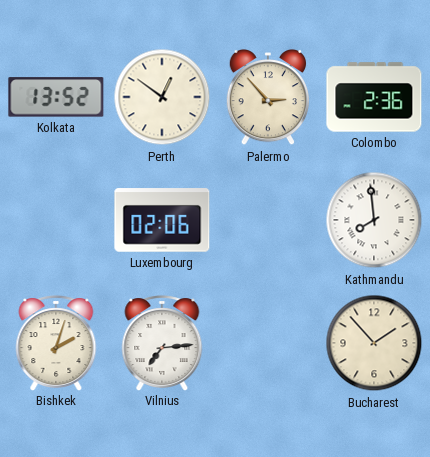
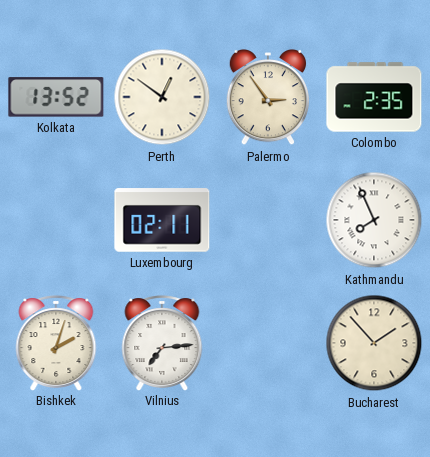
Palermo: 2:53 -> 2:54 (267, 97)
Colombo: 2:36 -> 2:35 (374, 97)
Luxembourg: 02:06 -> 02:11 (162, 220)
Kathmandu: 7:59 -> 7:56 (374, 220)
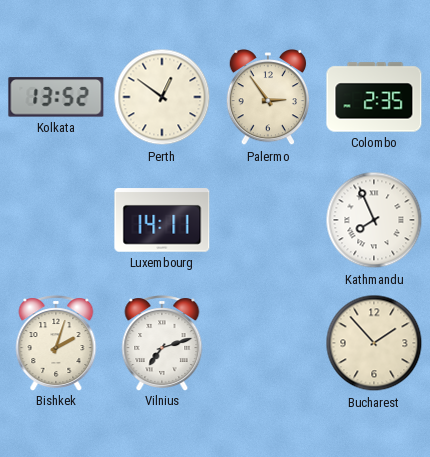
Luxembourg: 02:11 -> 14:11 (162, 220)
Vilnius: 7:14 -> 7:12 (162, 343)
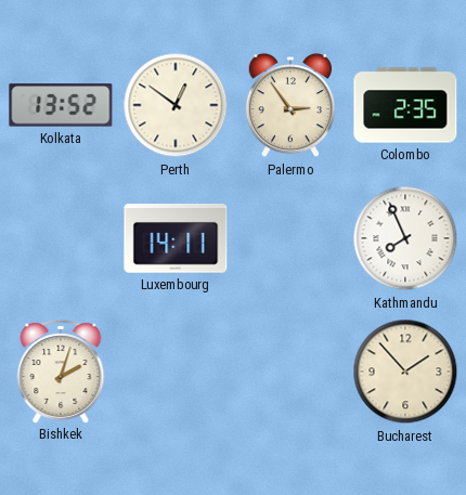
Vilnius: 7:12 -> none (162, 343)
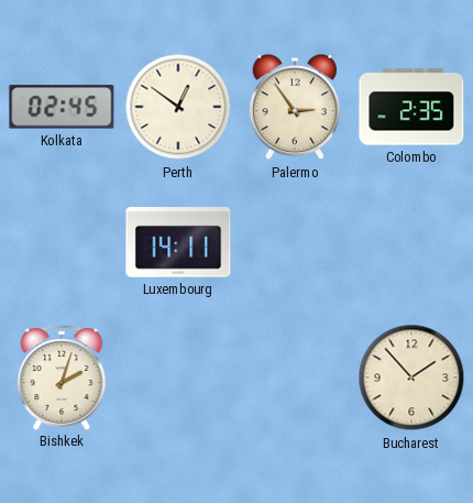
Kolkata: 13:52 -> 02:45 (62, 107)
Kathmandu: 7:56 -> none (405, 238)
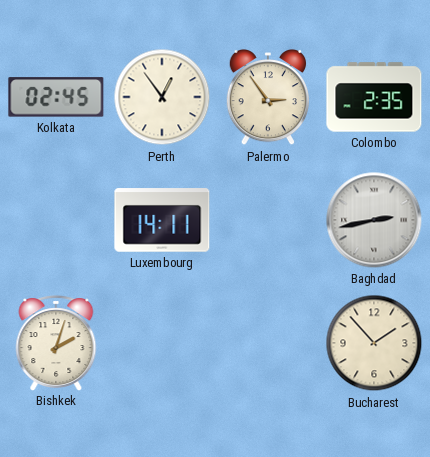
Perth: 12:51 -> 12:54 (162, 97)
Baghdad: none -> 2:43 (374, 220)
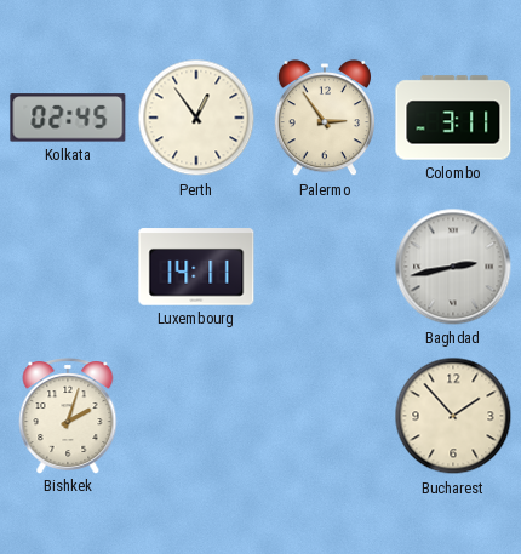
Colombo: 2:35 -> 3:11 (453, 118)
